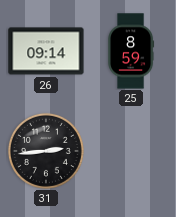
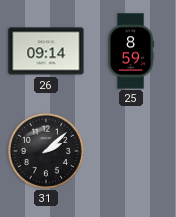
31: 2:44 -> 2:08 (46, 151)
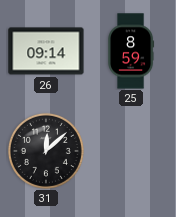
31: 2:08 -> 12:08 (46, 151)
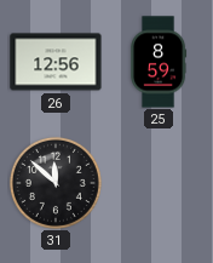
26: 09:14 -> 12:56 (56, 62)
31: 12:08 -> 11:52 (56, 183)
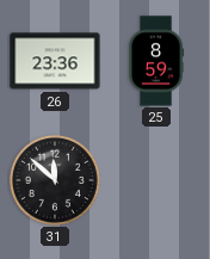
26: 12:56 -> 23:36 (55, 61)
